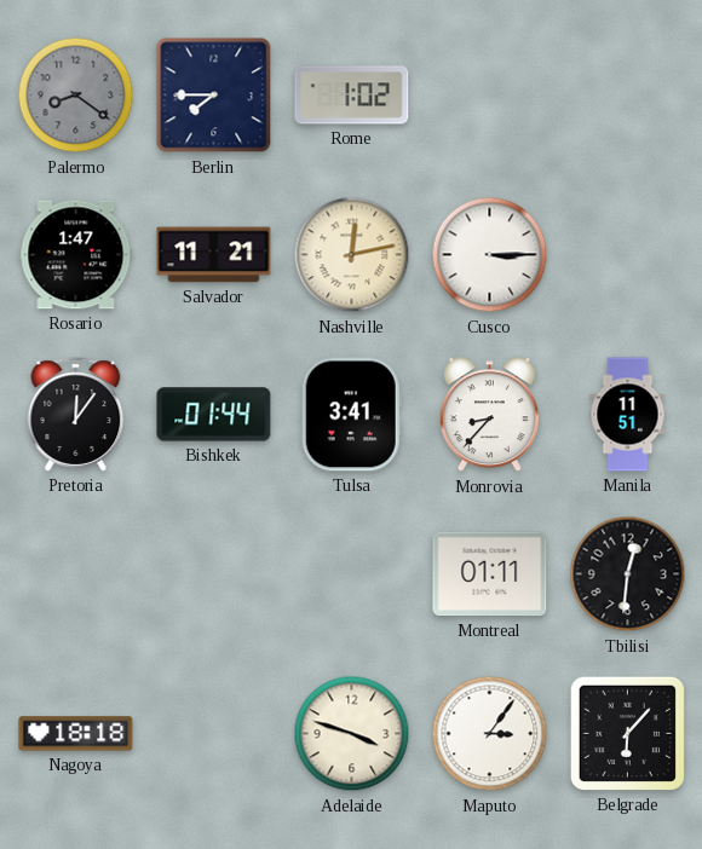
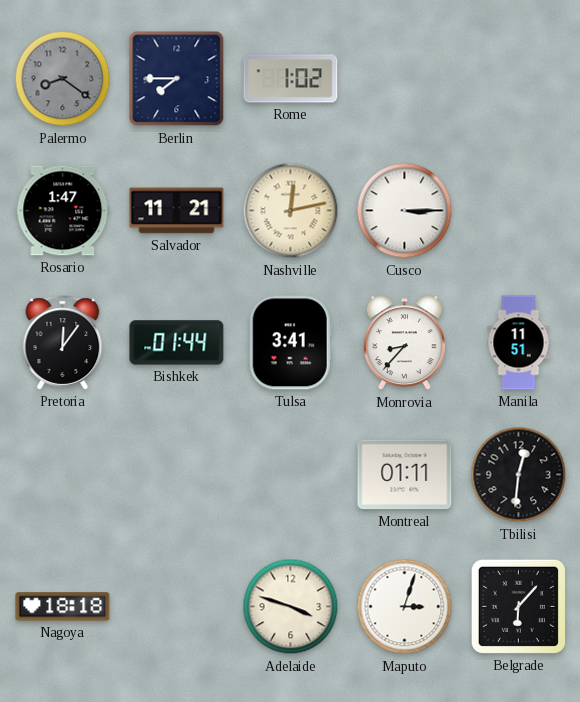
Maputo: 3:06 -> 3:03 (405, 607)
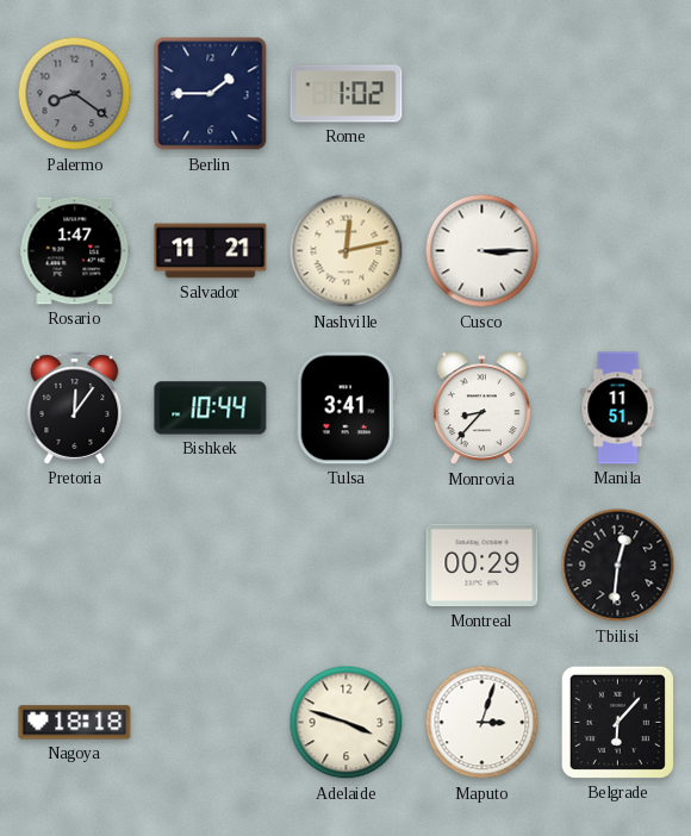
Berlin: 7:45 -> 1:45 (211, 94)
Bishkek: 01:44 -> 10:44 (211, 408)
Montreal: 01:11 -> 00:29 (483, 566)
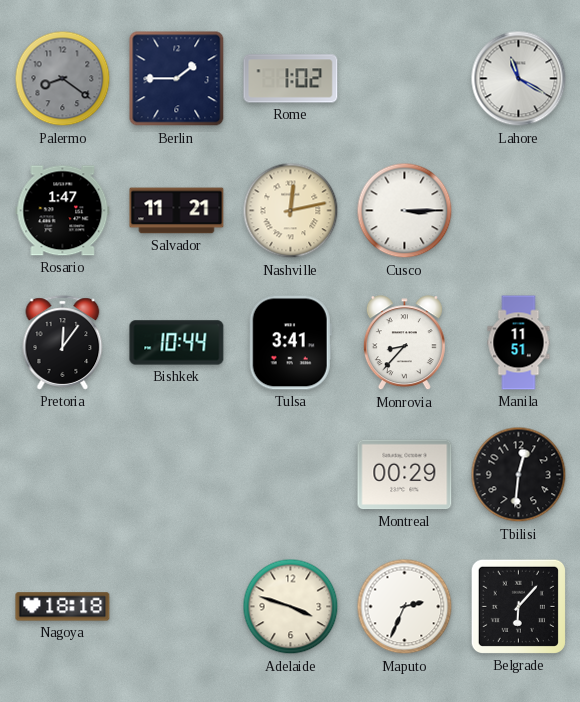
Lahore: none -> 11:20 (519, 79)
Maputo: 3:03 -> 2:34 (405, 607)
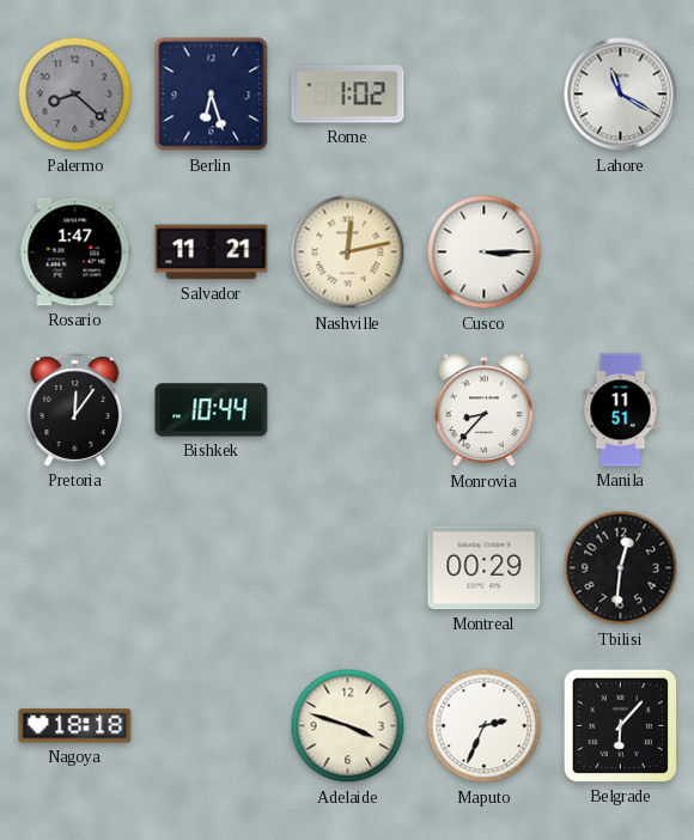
Palermo: 8:21 -> 8:22 (75, 95)
Berlin: 1:45 -> 6:27 (212, 95)
Tulsa: 3:41 -> none (290, 343)
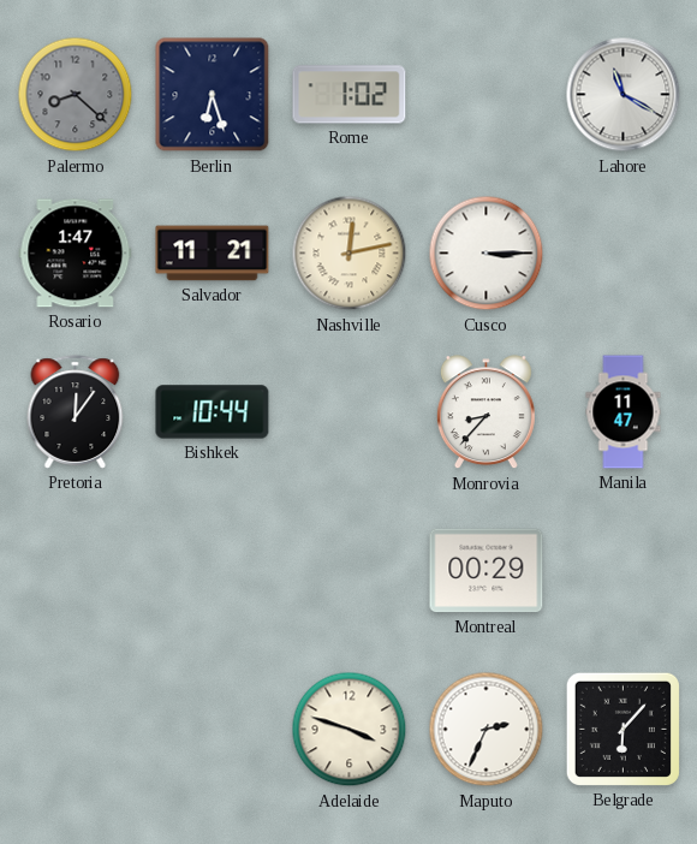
Manila: 11:51 -> 11:47 (624, 412)
Tbilisi: 12:31 -> none (621, 568)
Nagoya: 18:18 -> none (75, 726)
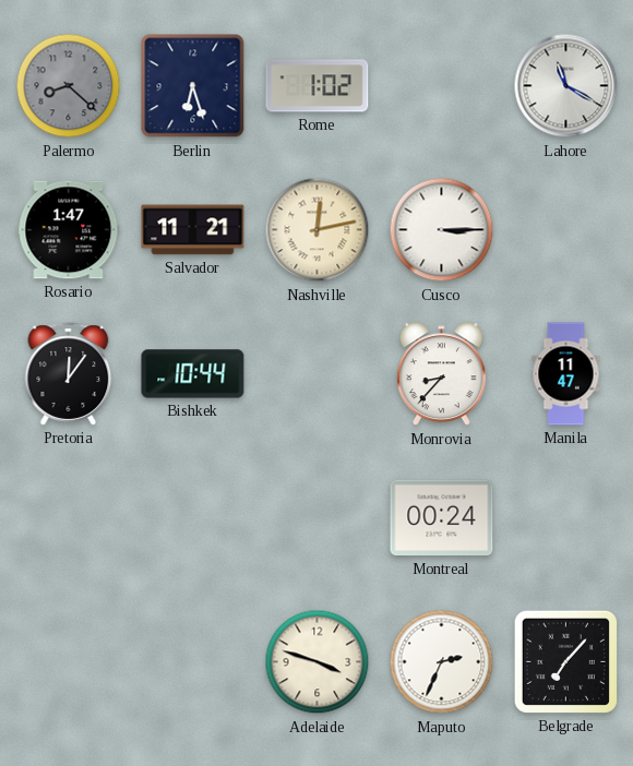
Montreal: 00:29 -> 00:24 (442, 518)
Belgrade: 6:07 -> 7:07 (565, 661)
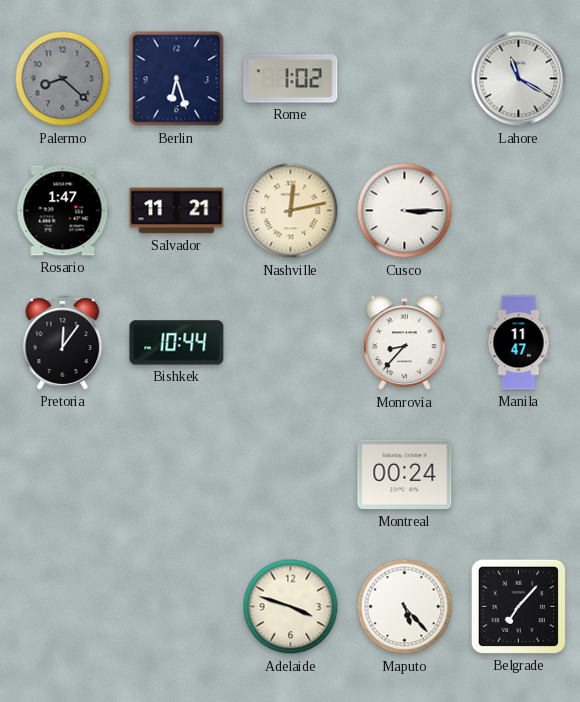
Maputo: 2:34 -> 5:23 (405, 607)
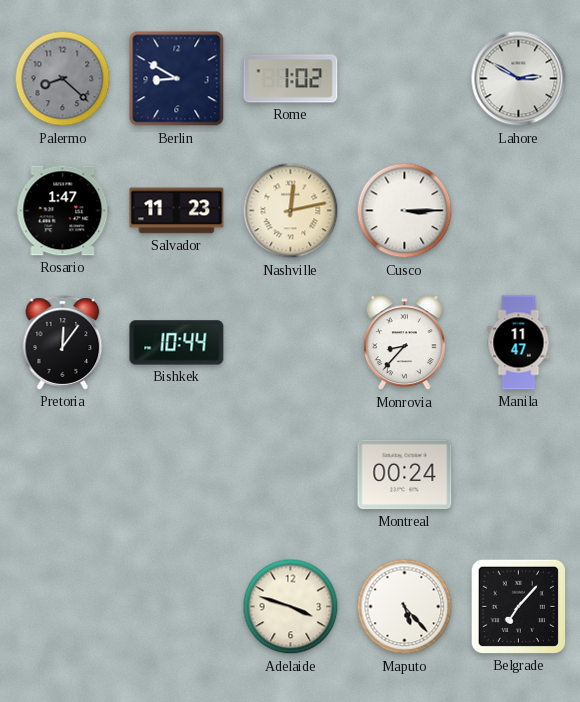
Berlin: 6:27 -> 8:50 (177, 79)
Lahore: 11:20 -> 2:50 (519, 79)
Salvador: 11:21 -> 11:23 (177, 211)
